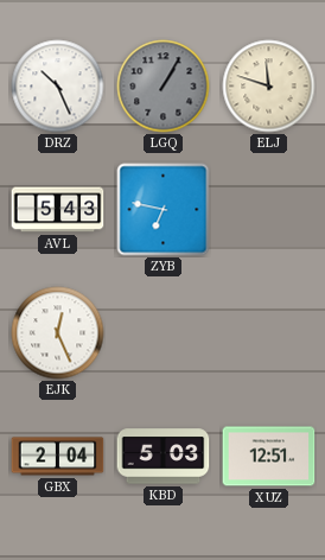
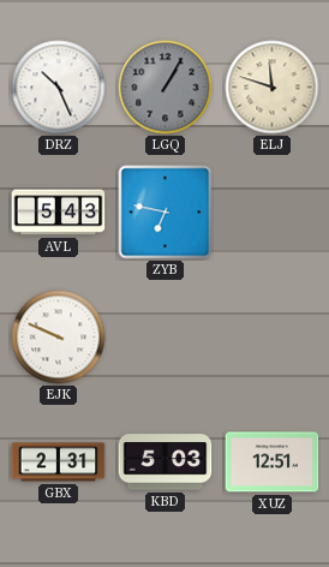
EJK: 12:26 -> 9:49 (59, 338)
GBX: 2:04 -> 2:31 (59, 462)
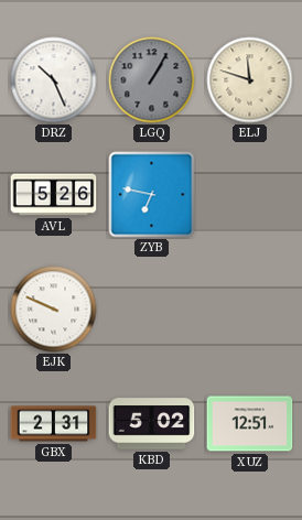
AVL: 5:43 -> 5:26 (54, 195)
KBD: 5:03 -> 5:02 (152, 424)
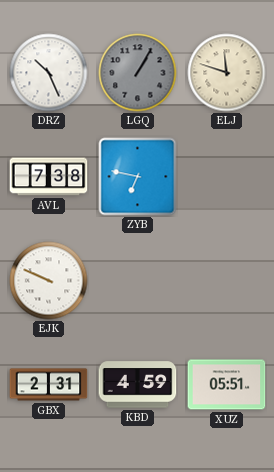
AVL: 5:26 -> 7:38 (49, 177)
KBD: 5:02 -> 4:59 (138, 385)
XUZ: 12:51 -> 05:51 (227, 385)
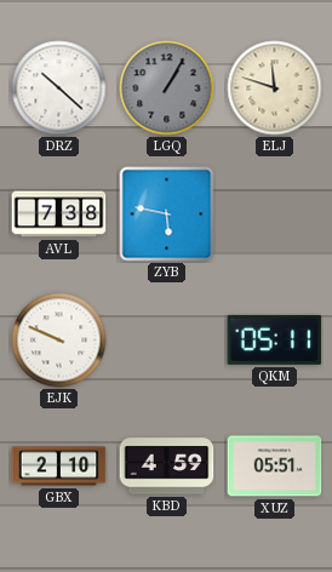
DRZ: 10:26 -> 10:22 (59, 88)
ZYB: 6:47 -> 5:47 (167, 215)
QKM: none -> 05:11 (275, 339)
GBX: 2:31 -> 2:10 (59, 467)
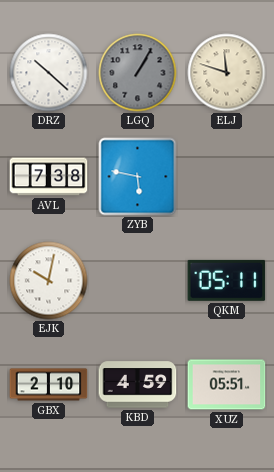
EJK: 9:49 -> 10:02 (49, 281)
